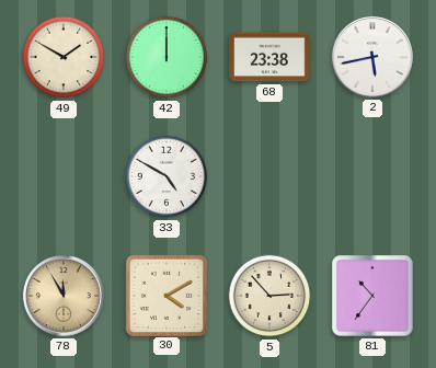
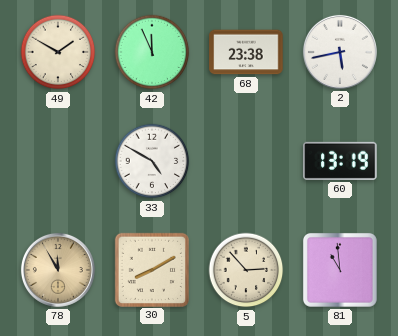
42: 12:00 -> 11:56 (152, 52)
60: none -> 13:19 (340, 161)
30: 4:10 -> 8:10 (151, 269)
81: 10:36 -> 10:59 (340, 270)
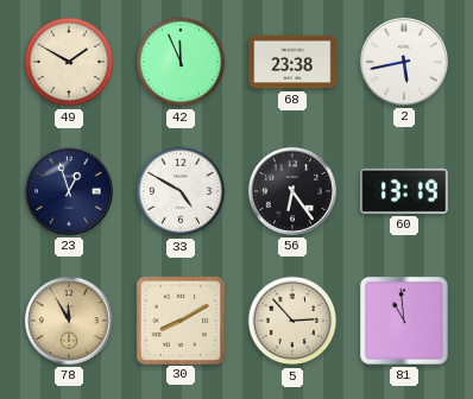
23: none -> 12:57 (69, 191)
56: none -> 6:24 (292, 191)
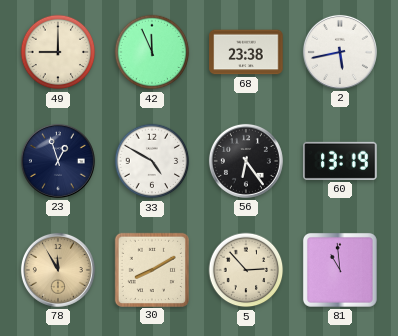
49: 1:50 -> 9:00 (58, 52)
